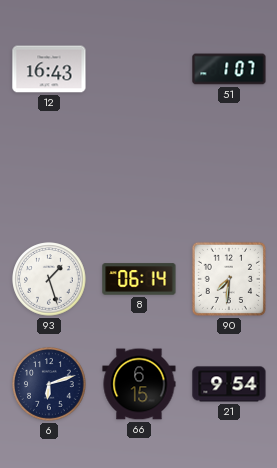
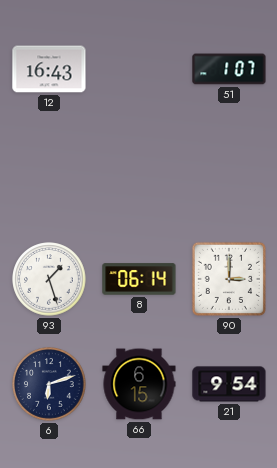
90: 7:31 -> 3:00 (229, 279)
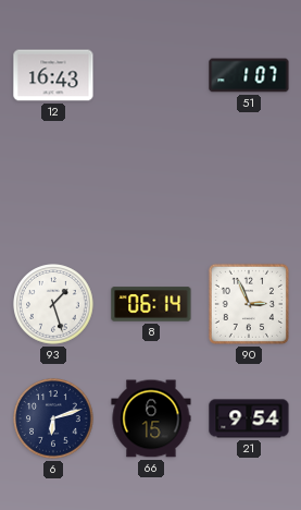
90: 3:00 -> 2:56 (249, 304)
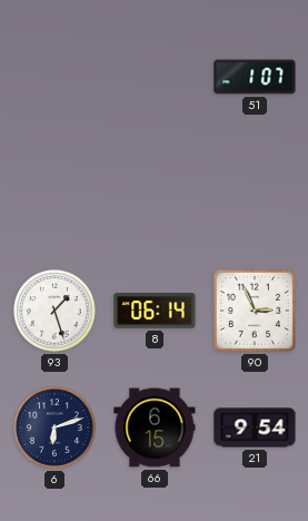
12: 16:43 -> none (53, 75)
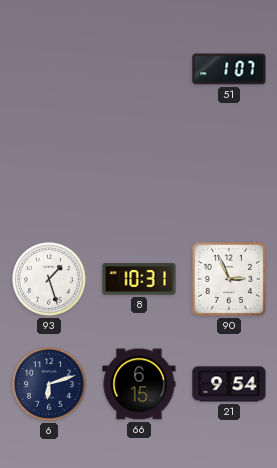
8: 06:14 -> 10:31 (139, 279)
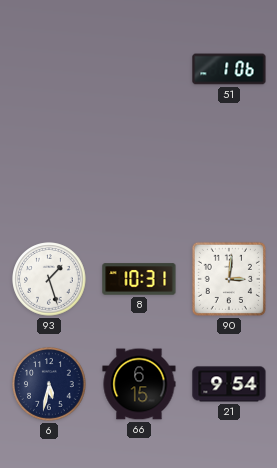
51: 1:07 -> 1:06 (229, 69)
90: 2:56 -> 3:01 (229, 279)
6: 6:12 -> 5:32 (49, 384)
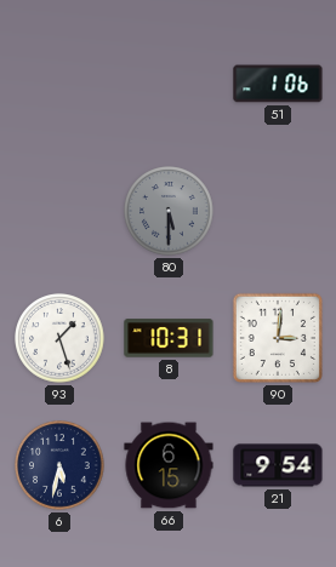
80: none -> 5:30 (169, 211)
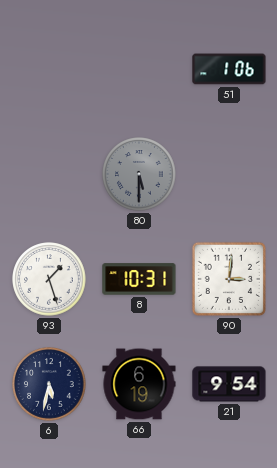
66: 6:15 -> 6:19 (139, 384)
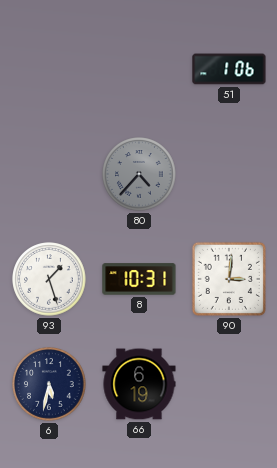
80: 5:30 -> 4:37 (139, 174)
21: 9:54 -> none (229, 384)
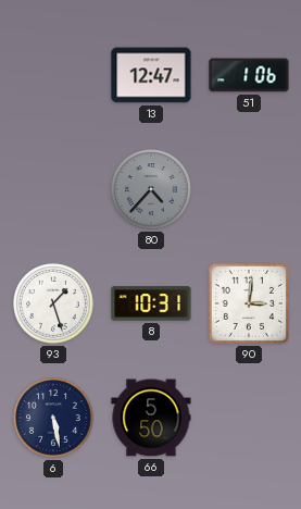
13: none -> 12:47 (151, 75)
6: 5:32 -> 5:28 (53, 418)
66: 6:19 -> 5:50 (151, 418)
